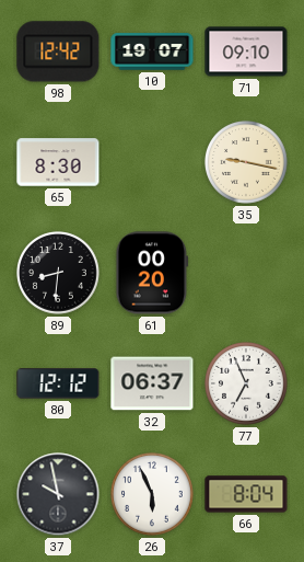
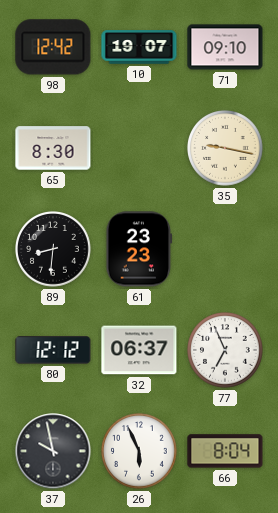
61: 00:20 -> 23:23 (139, 249)
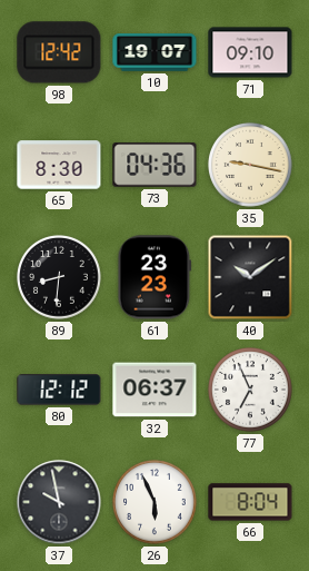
73: none -> 04:36 (154, 165)
40: none -> 10:09 (250, 277)
